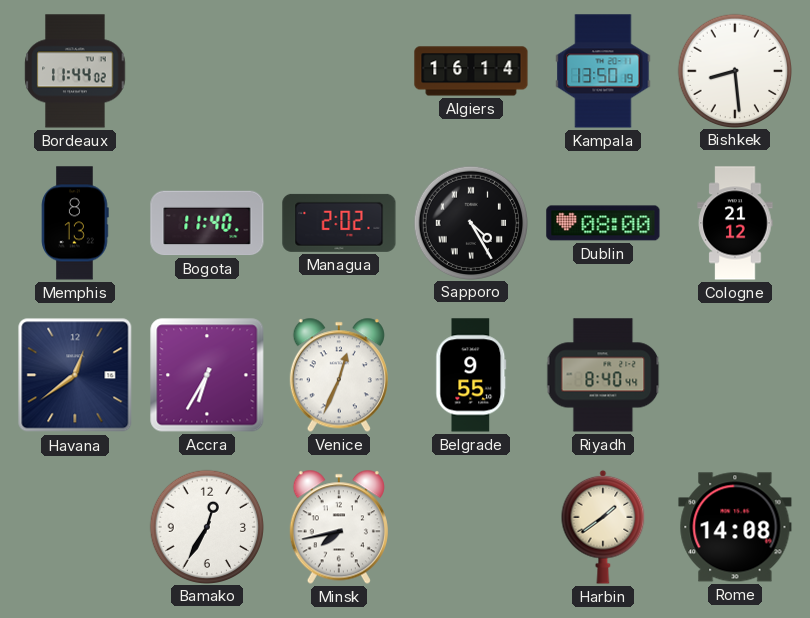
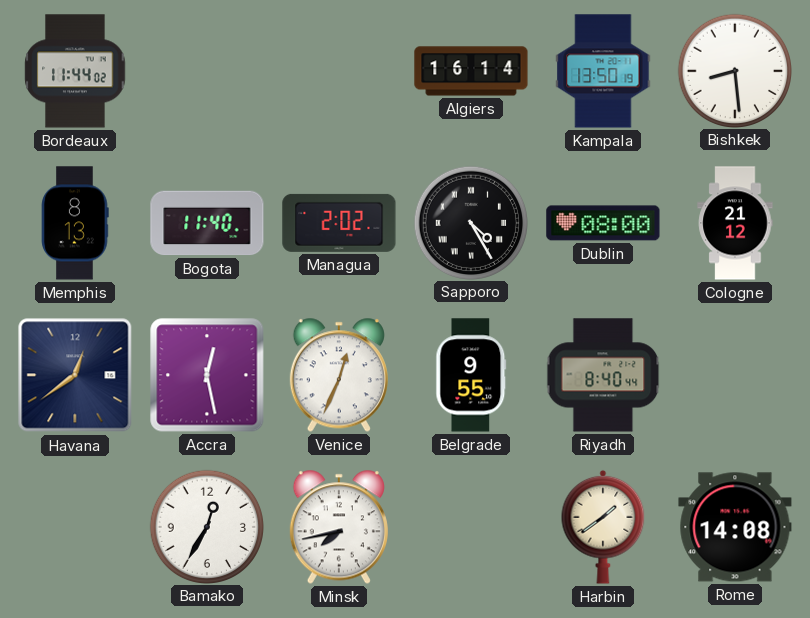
Accra: 6:35 -> 12:28 (207, 375)
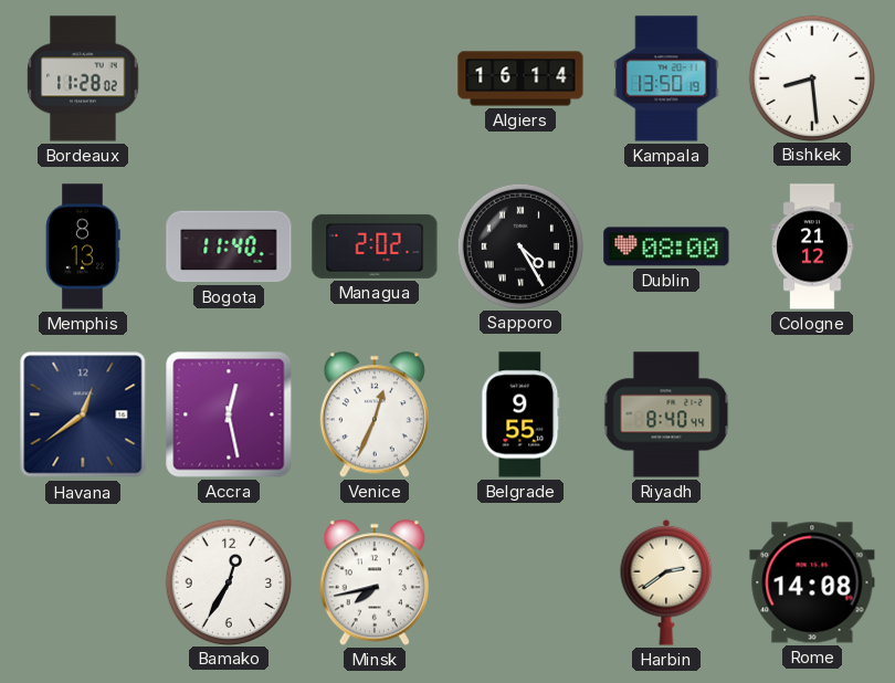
Bordeaux: 11:44 -> 11:28 (83, 78)
Harbin: 1:39 -> 2:39 (666, 582)
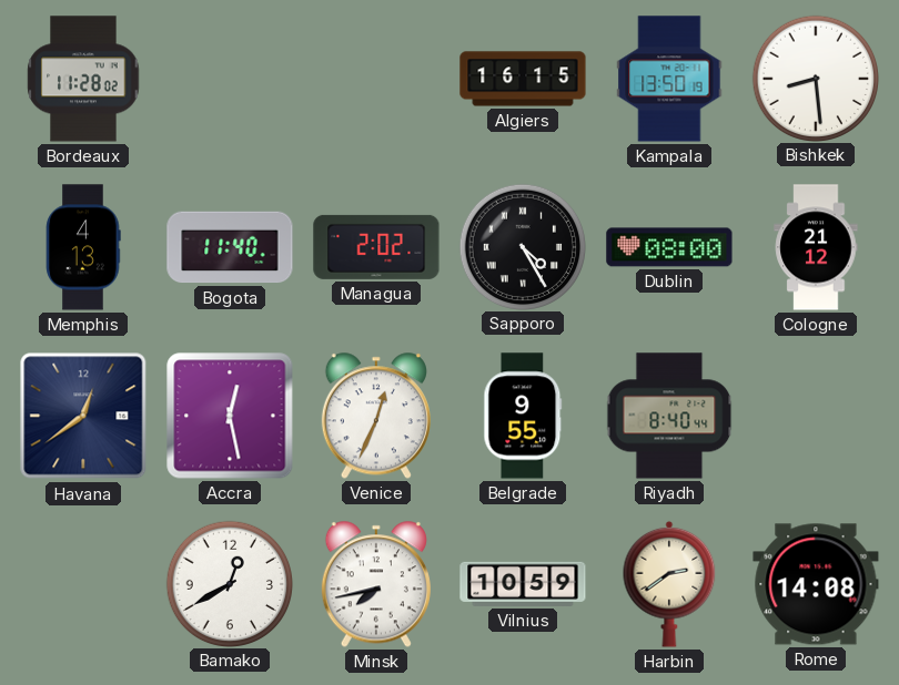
Algiers: 16:14 -> 16:15 (523, 79)
Memphis: 8:13 -> 4:13 (83, 247)
Bamako: 12:35 -> 12:40 (229, 583)
Vilnius: none -> 10:59 (523, 584)
